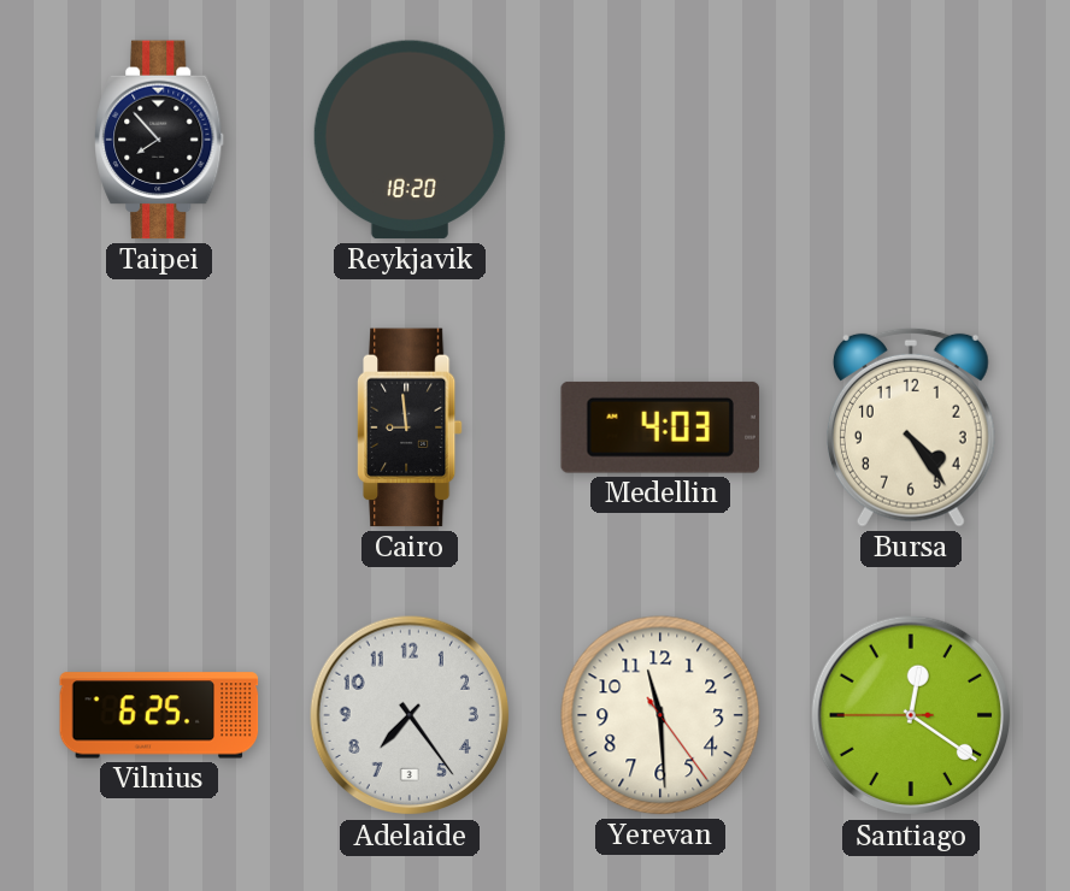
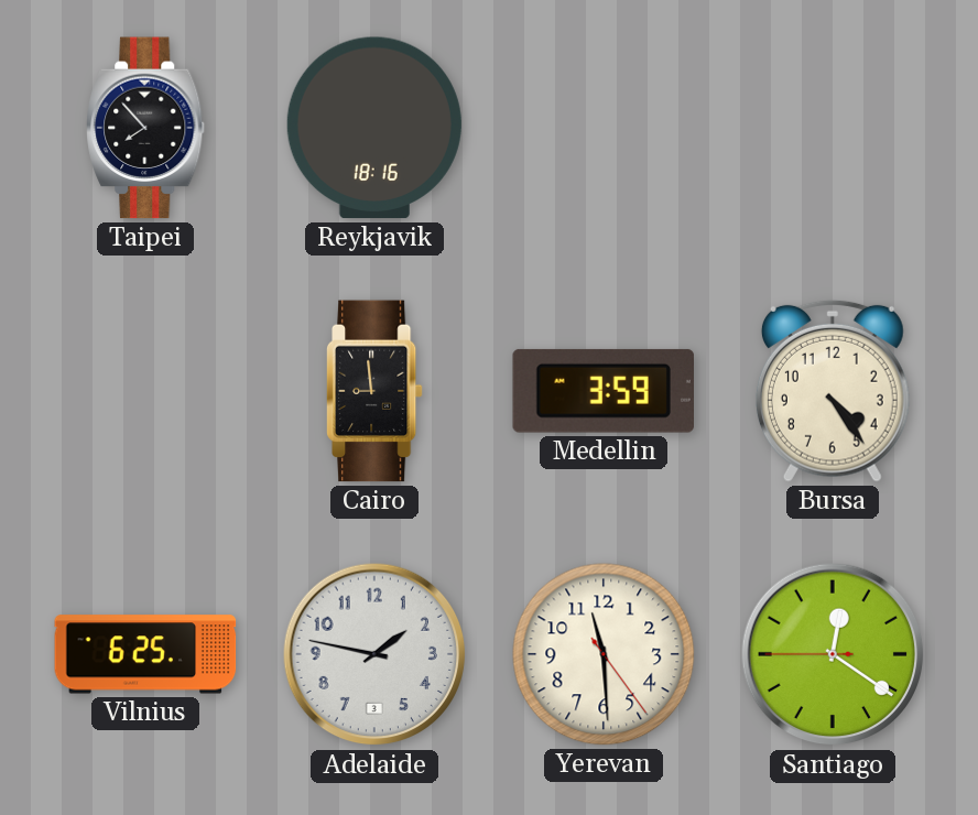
Reykjavik: 18:20 -> 18:16 (374, 128)
Medellin: 4:03 -> 3:59 (602, 391)
Adelaide: 7:24 -> 1:47 (374, 654)
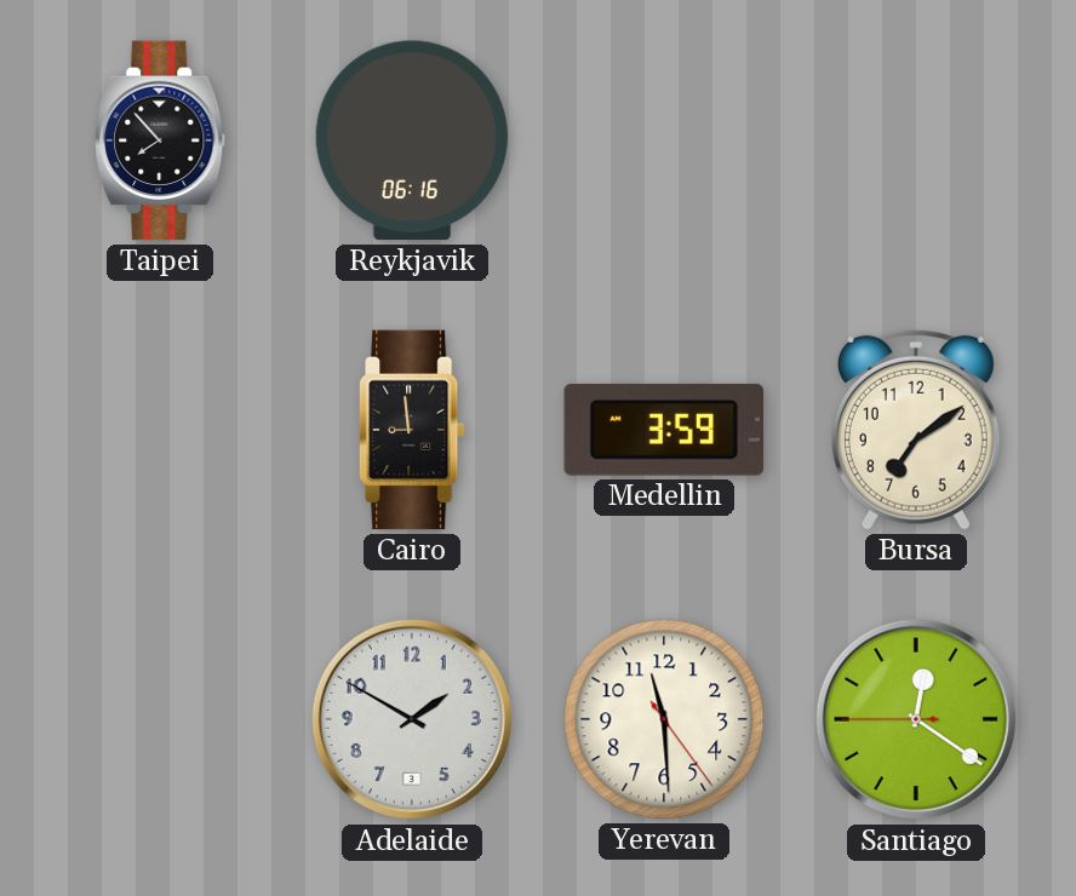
Reykjavik: 18:16 -> 06:16 (412, 140)
Bursa: 4:24 -> 7:09 (916, 430)
Vilnius: 6:25 -> none (145, 654)
Adelaide: 1:47 -> 1:50 (412, 719)
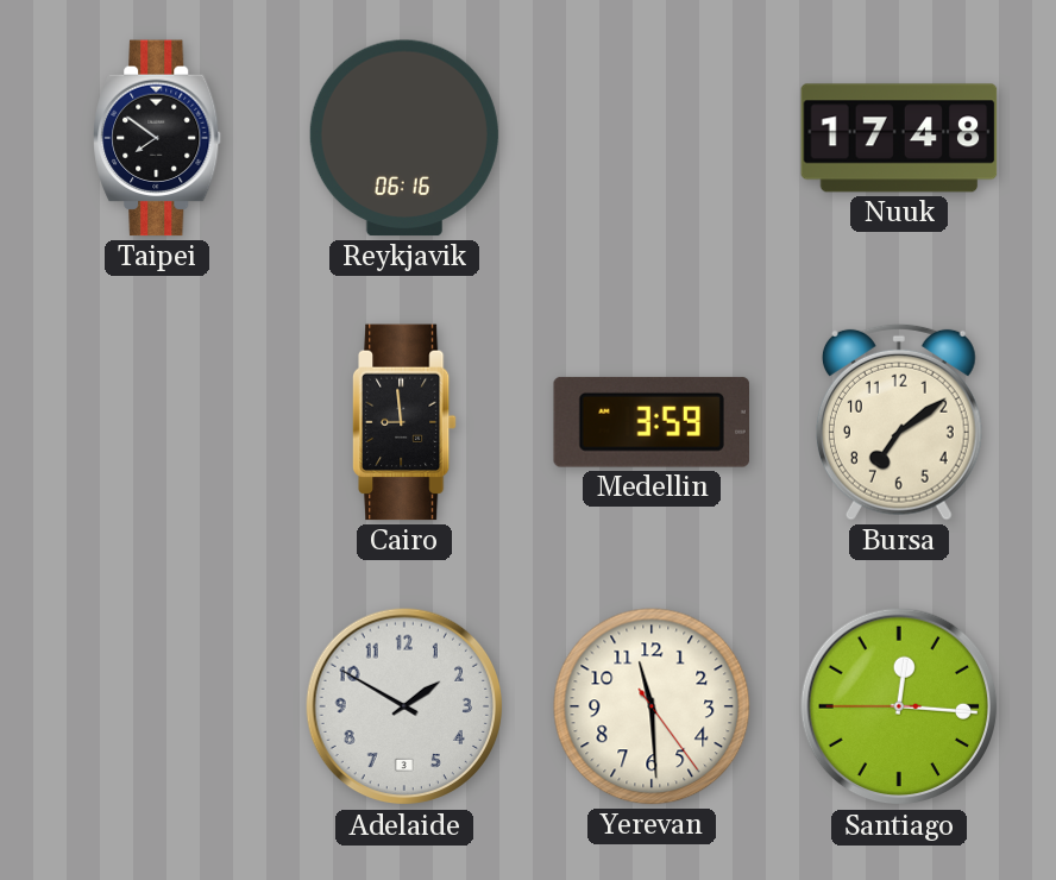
Taipei: 7:53 -> 7:51 (157, 138)
Nuuk: none -> 17:48 (899, 138)
Santiago: 12:20 -> 12:15 (899, 706)
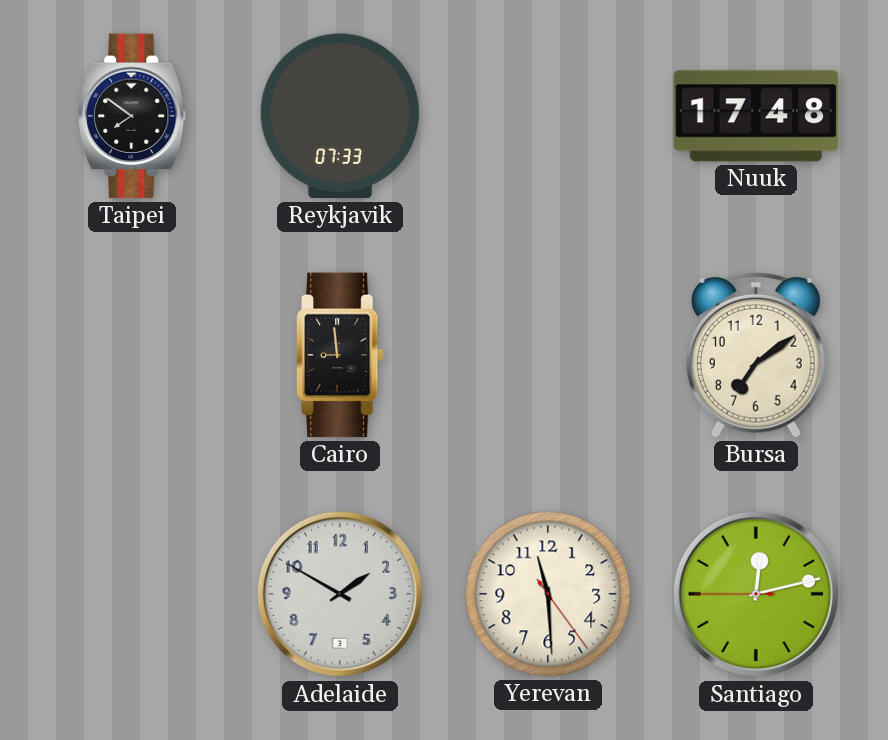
Reykjavik: 06:16 -> 07:33 (340, 116)
Medellin: 3:59 -> none (650, 422)
Santiago: 12:15 -> 12:12 (756, 594)
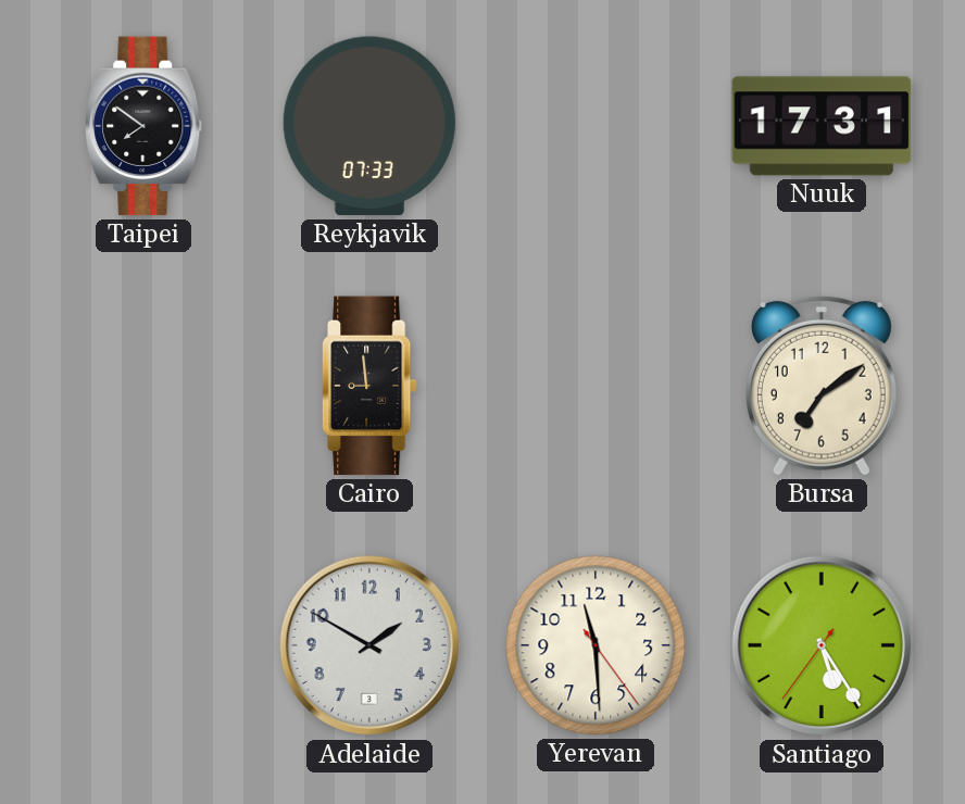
Nuuk: 17:48 -> 17:31 (822, 126)
Santiago: 12:12 -> 5:24 (822, 645)
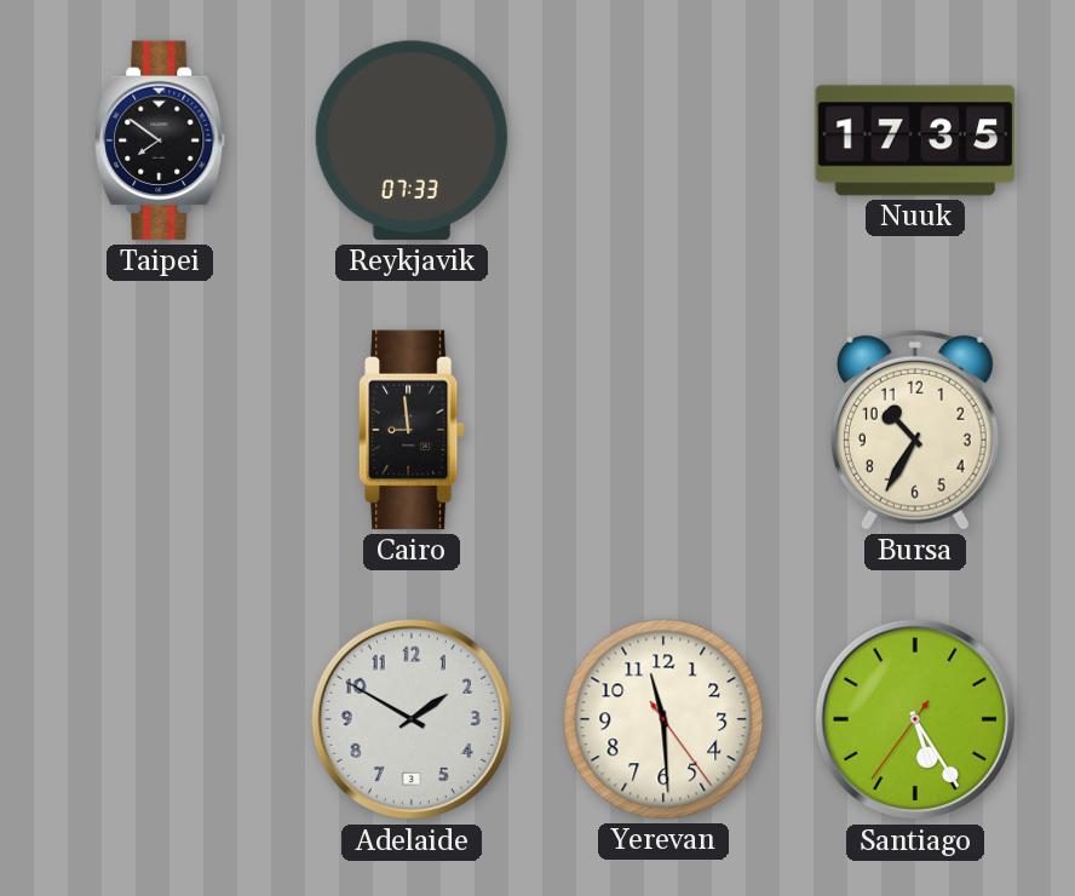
Nuuk: 17:31 -> 17:35 (915, 140)
Bursa: 7:09 -> 10:35 (915, 430)
